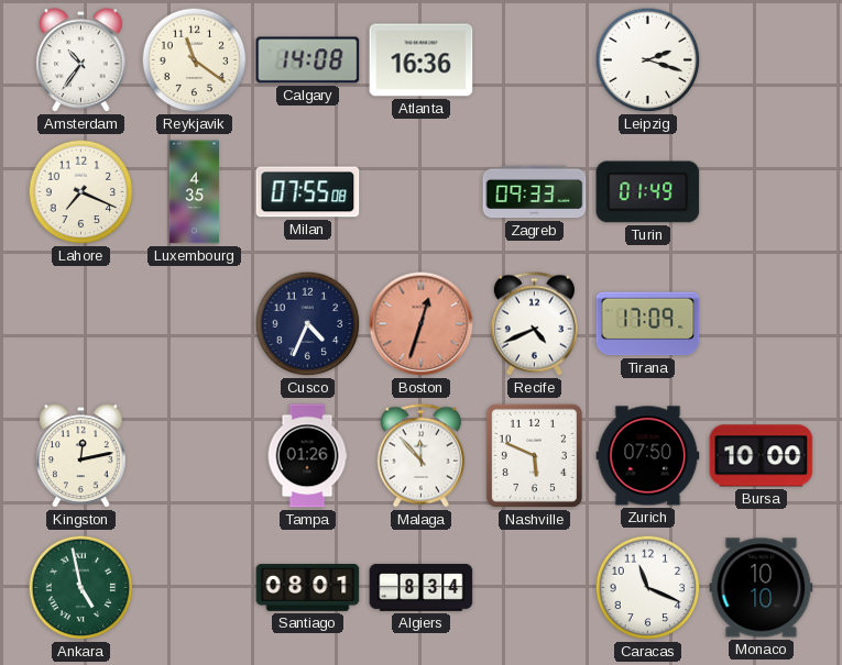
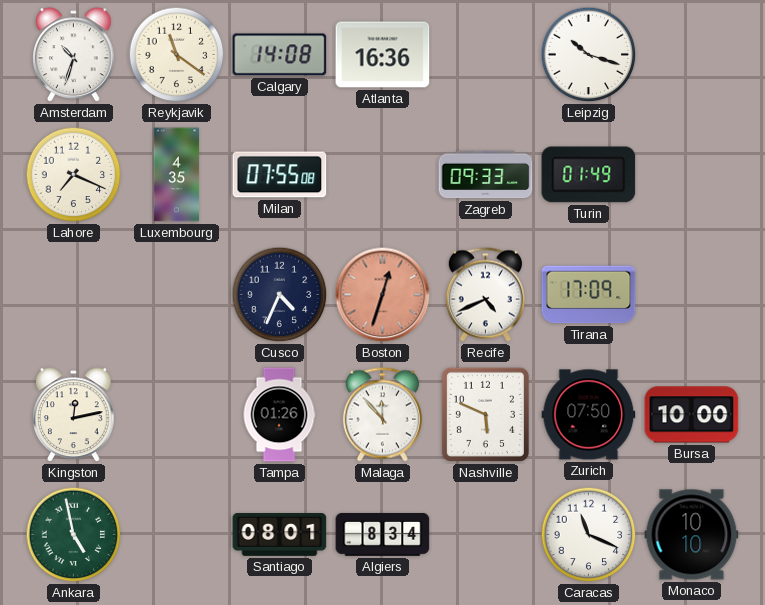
Amsterdam: 10:36 -> 10:33 (74, 55)
Leipzig: 2:18 -> 10:18 (589, 55)
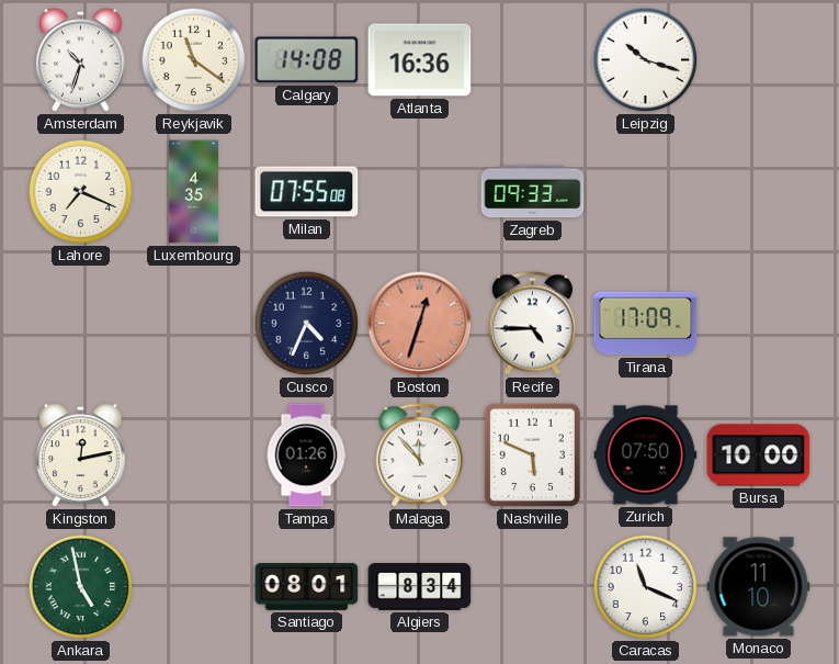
Turin: 01:49 -> none (589, 175)
Recife: 4:41 -> 4:45 (532, 324)
Monaco: 10:10 -> 11:10 (759, 587)
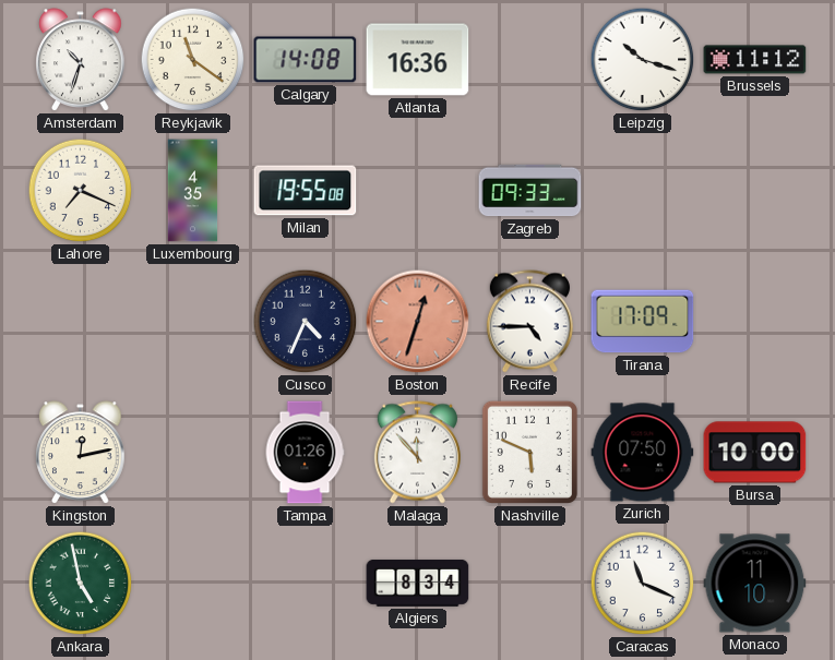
Brussels: none -> 11:12 (755, 60)
Milan: 07:55 -> 19:55 (306, 191)
Santiago: 08:01 -> none (307, 587)
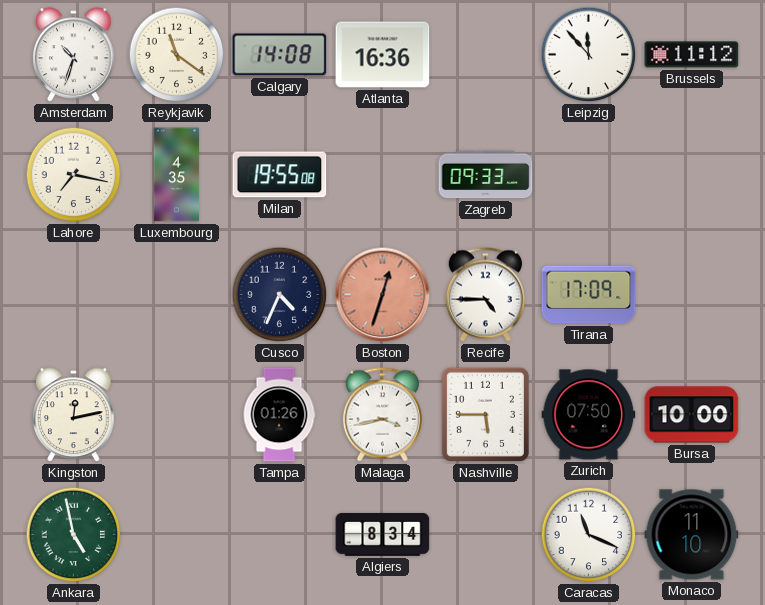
Leipzig: 10:18 -> 11:53 (589, 55)
Lahore: 7:19 -> 7:17 (74, 175)
Malaga: 11:53 -> 3:43 (382, 415)
Nashville: 5:49 -> 5:45 (485, 414)
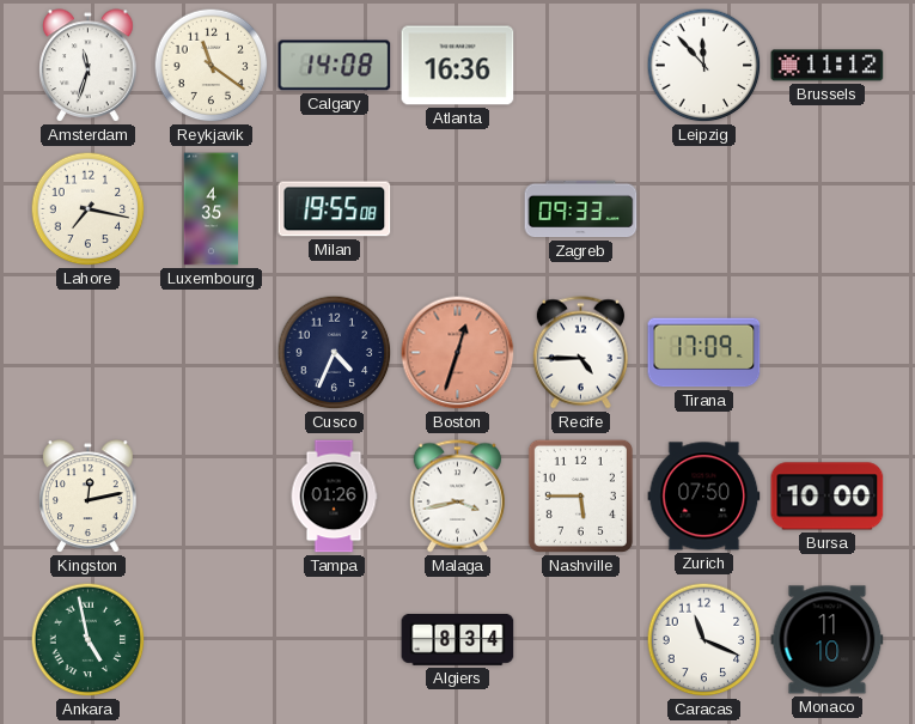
Amsterdam: 10:33 -> 11:33 (89, 66)
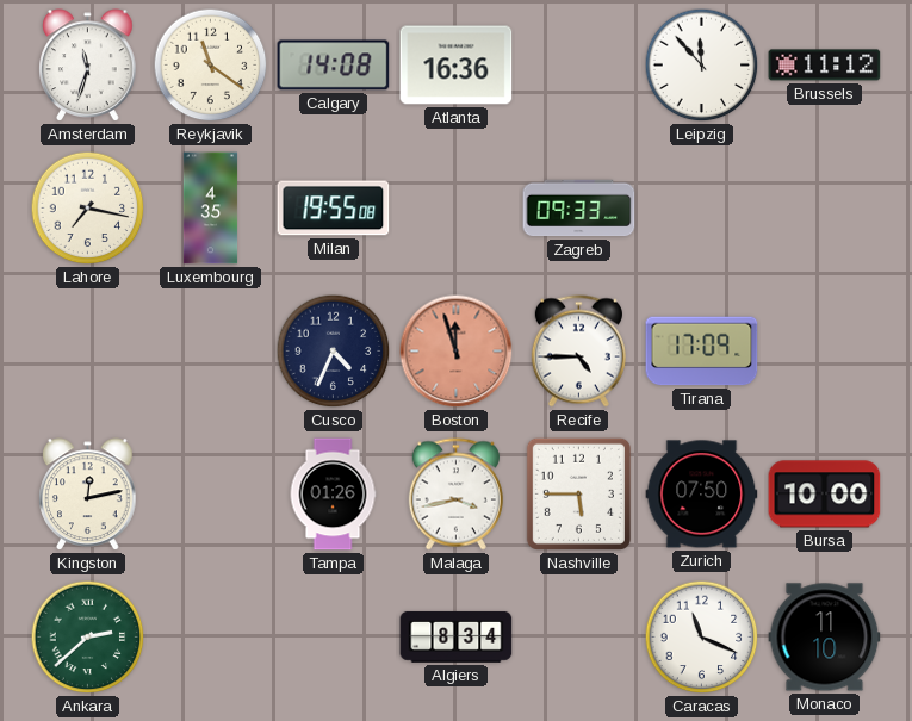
Boston: 12:33 -> 11:57 (457, 352)
Ankara: 4:58 -> 2:38 (88, 638)
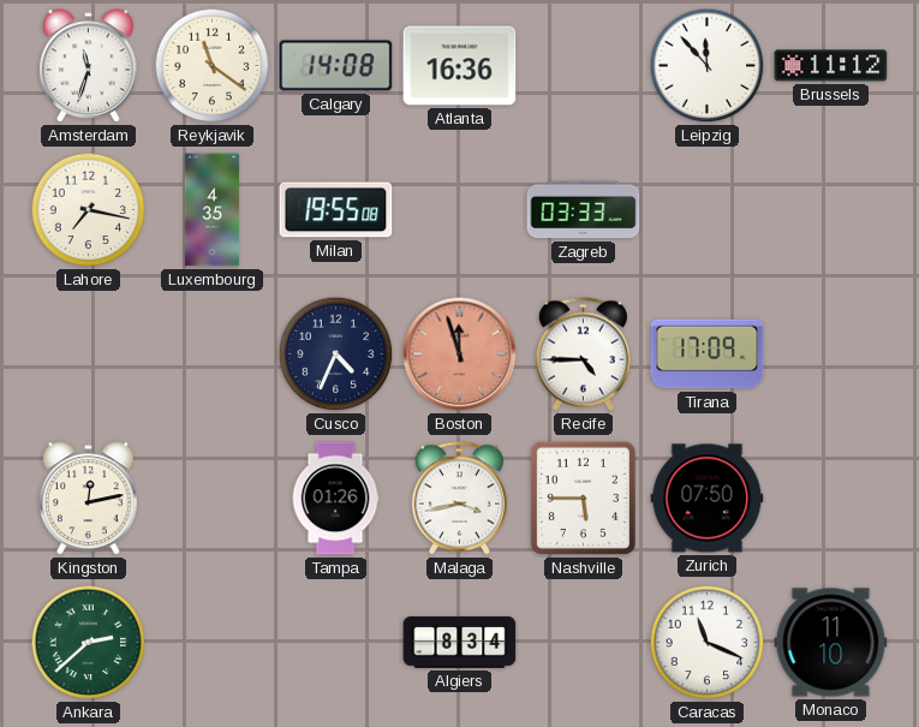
Zagreb: 09:33 -> 03:33 (584, 210)
Bursa: 10:00 -> none (825, 495)
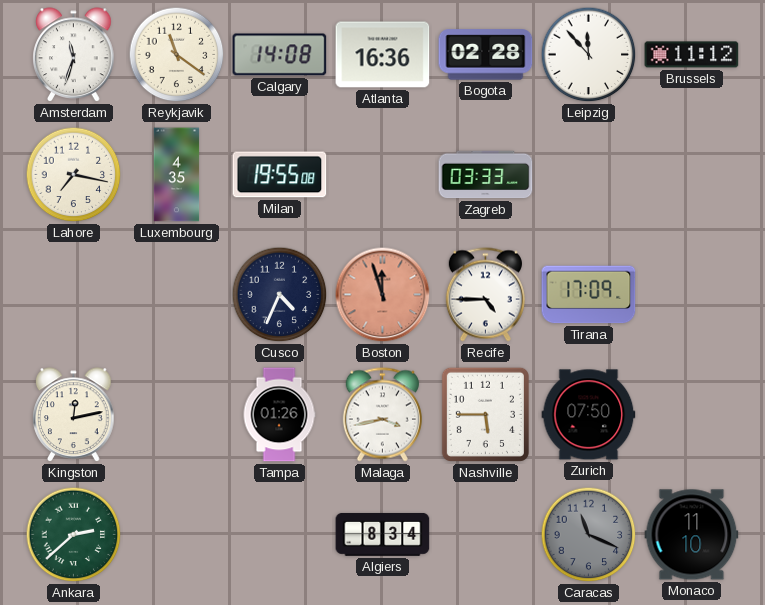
Bogota: none -> 02:28 (486, 55)
Caracas dial: white -> grey (589, 535)
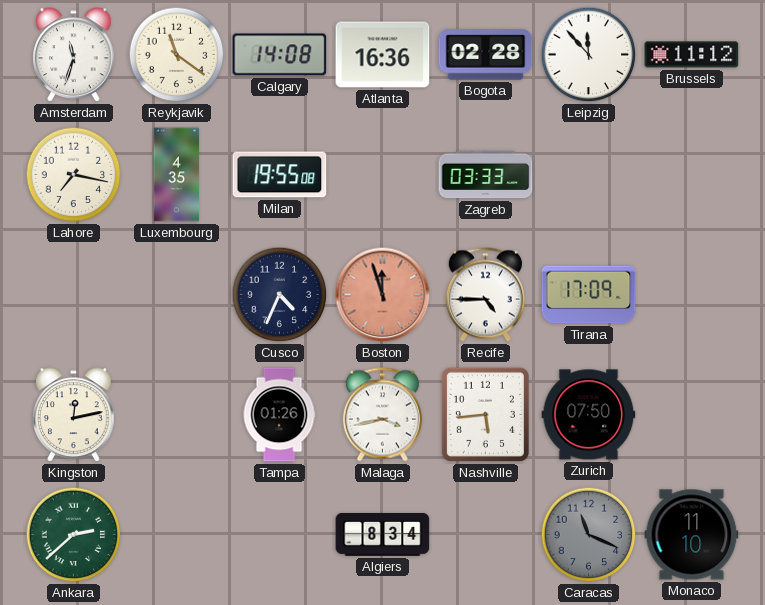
Nashville: 5:45 -> 5:44 (485, 414)
